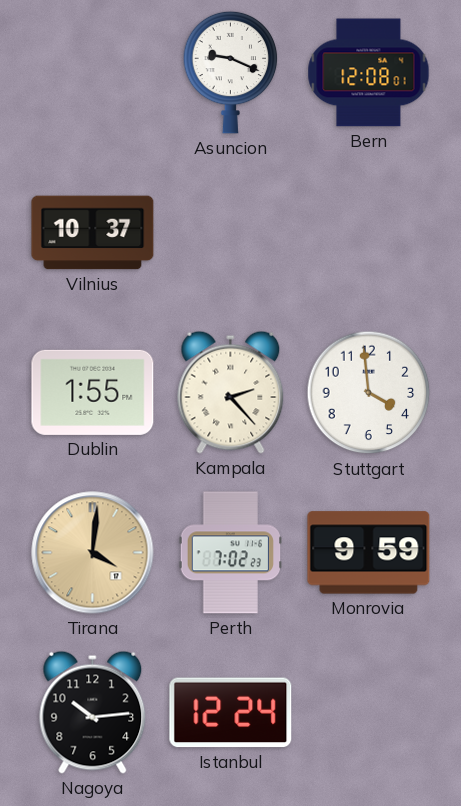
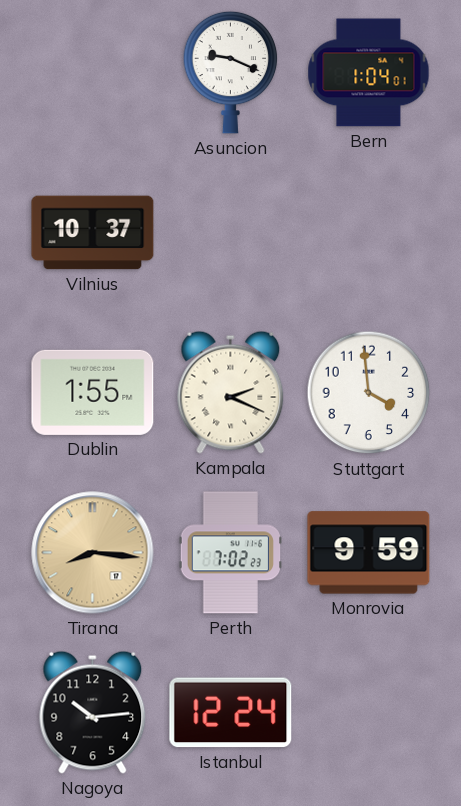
Bern: 12:08 -> 1:04 (369, 73)
Kampala: 2:23 -> 2:19 (231, 392)
Tirana: 4:01 -> 8:16 (93, 553)
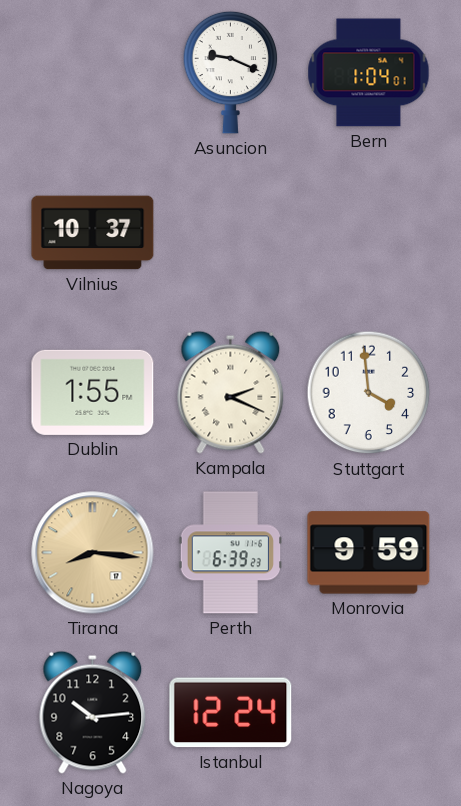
Perth: 7:02 -> 6:39 (230, 553)
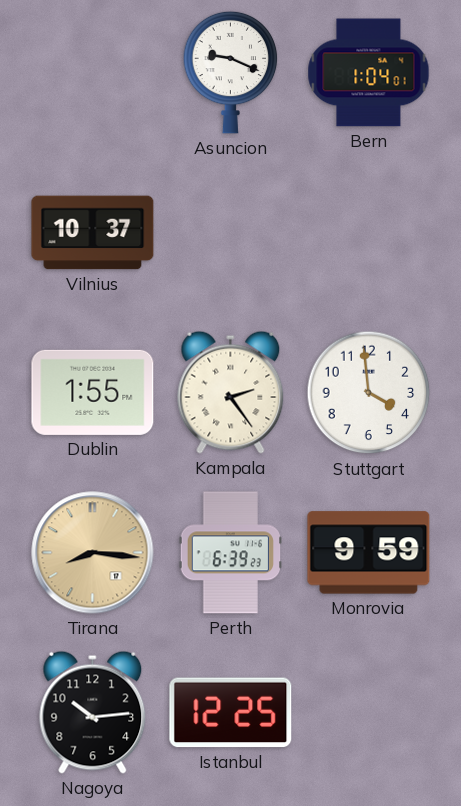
Kampala: 2:19 -> 2:24 (231, 392)
Istanbul: 12:24 -> 12:25 (231, 713)
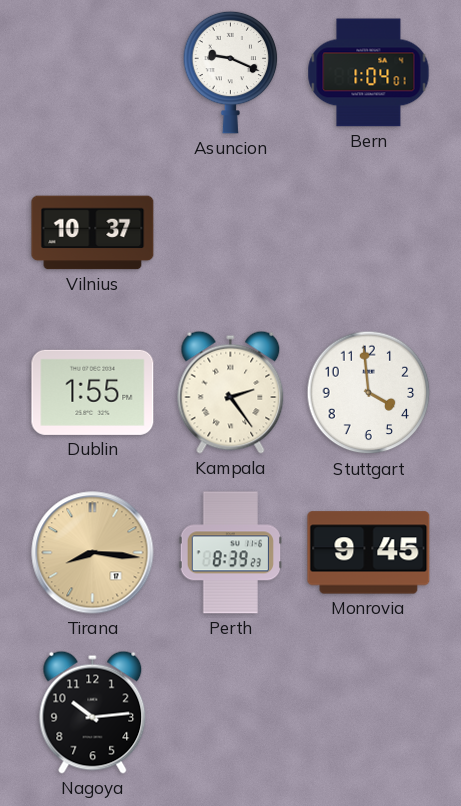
Perth: 6:39 -> 8:39 (230, 553)
Monrovia: 9:59 -> 9:45 (369, 553)
Istanbul: 12:25 -> none (231, 713)
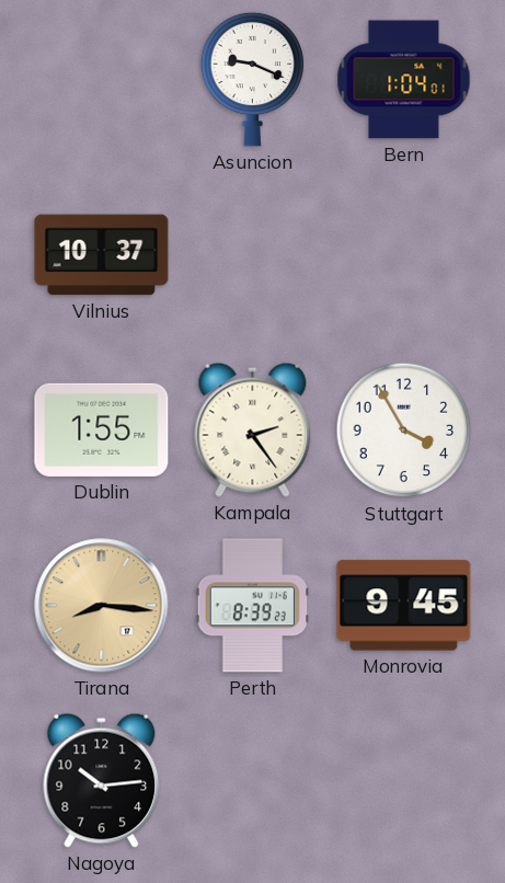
Stuttgart: 3:59 -> 3:55 (404, 431)
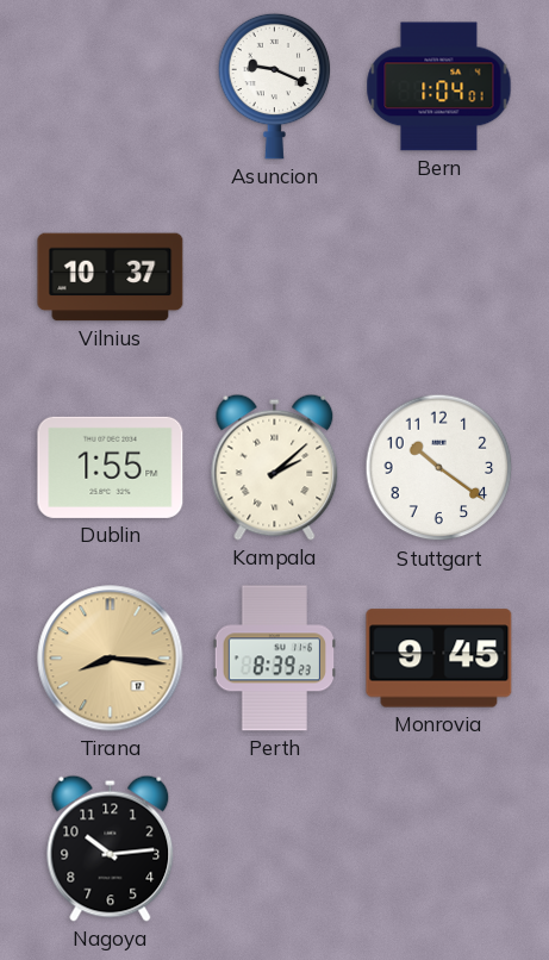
Kampala: 2:24 -> 2:08 (275, 467)
Stuttgart: 3:55 -> 10:21 (439, 468)
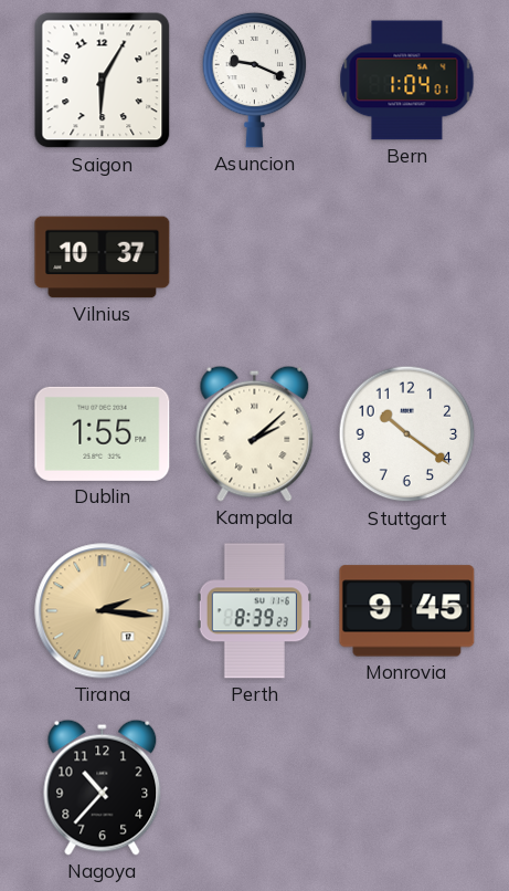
Saigon: none -> 6:05 (103, 81)
Tirana: 8:16 -> 2:16 (103, 611)
Nagoya: 10:14 -> 10:37 (103, 787)
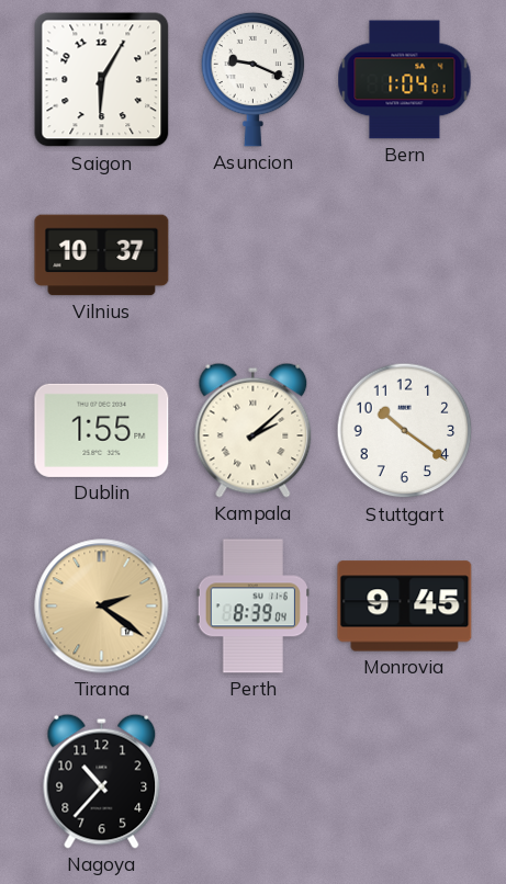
Tirana: 2:16 -> 2:21 (102, 607)
Perth: 8:39:23 -> 8:39:04 (252, 607)
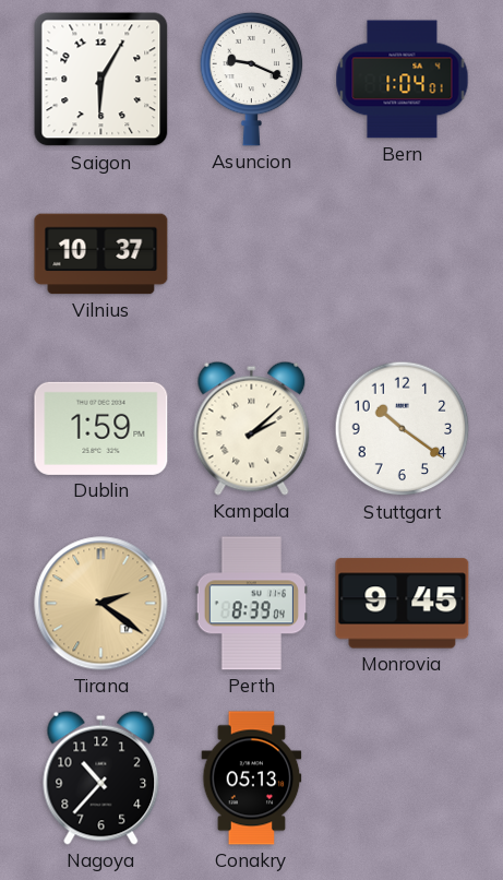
Dublin: 1:55 -> 1:59 (101, 428)
Conakry: none -> 05:13 (252, 778)
